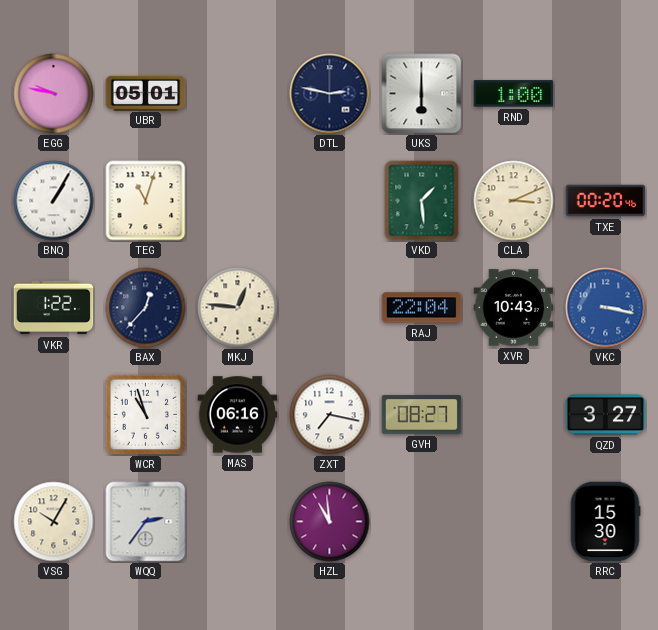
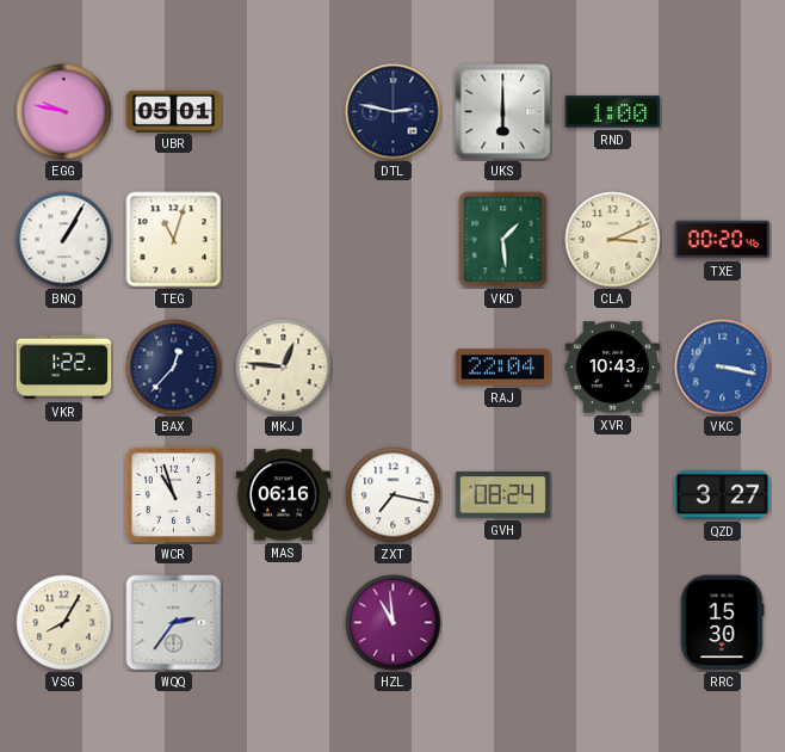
GVH: 08:27 -> 08:24 (503, 495)
VSG: 10:05 -> 8:05 (64, 623)
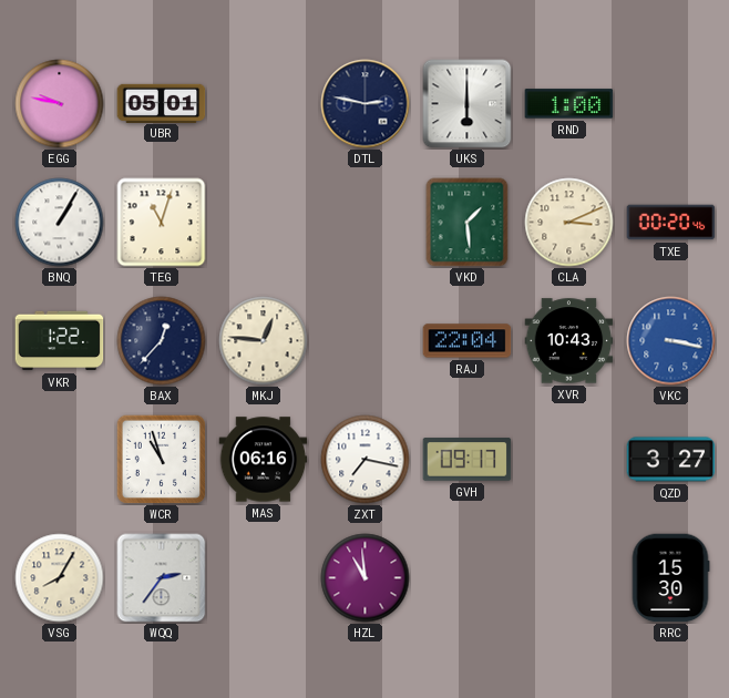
GVH: 08:24 -> 09:17 (468, 460)
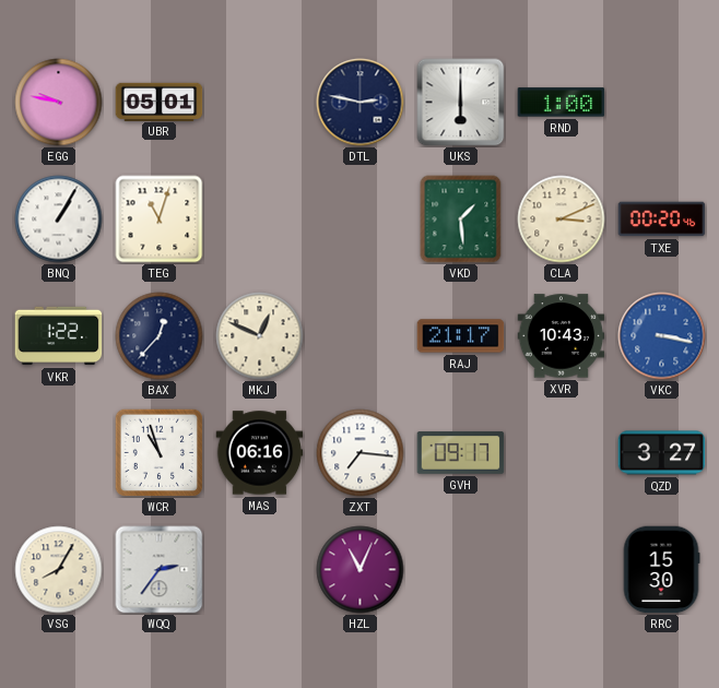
MKJ: 12:46 -> 12:49 (260, 336)
RAJ: 22:04 -> 21:17 (461, 336)
ZXT: 7:17 -> 7:16 (361, 453)
HZL: 10:59 -> 11:04 (361, 570)
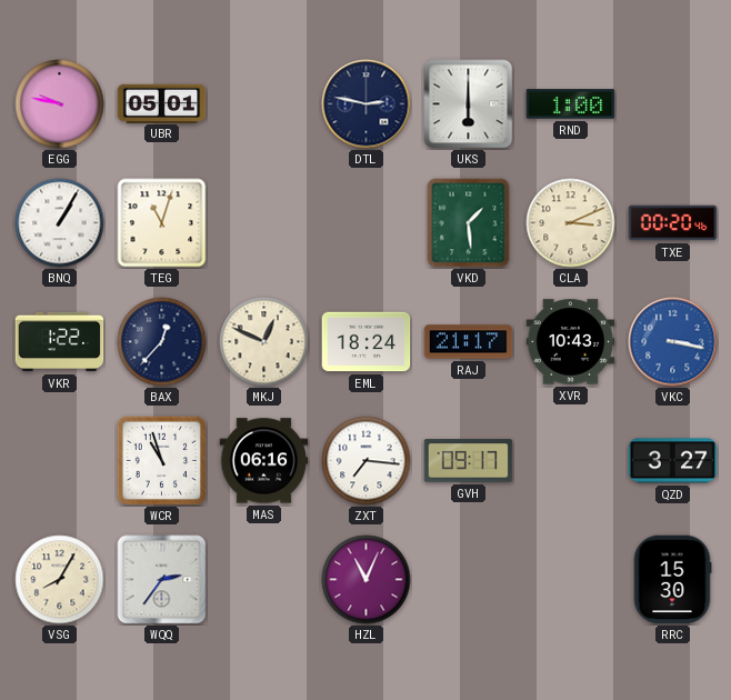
EML: none -> 18:24 (367, 342)
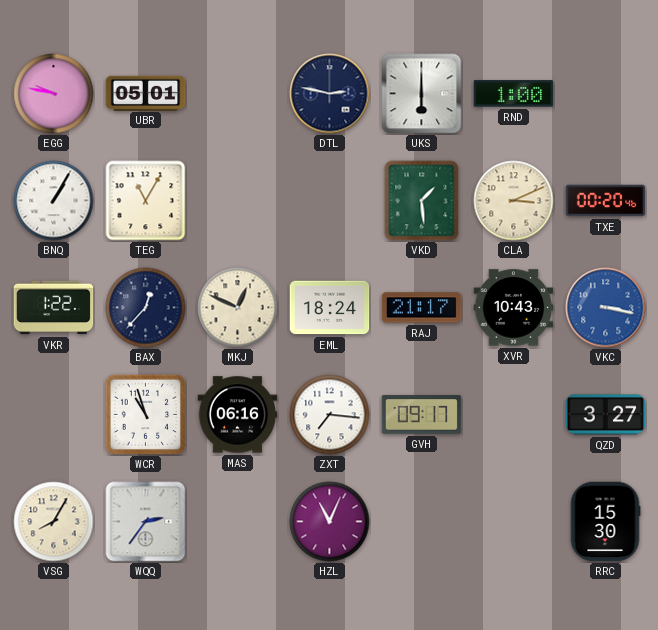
TEG: 11:03 -> 11:05 (146, 201)
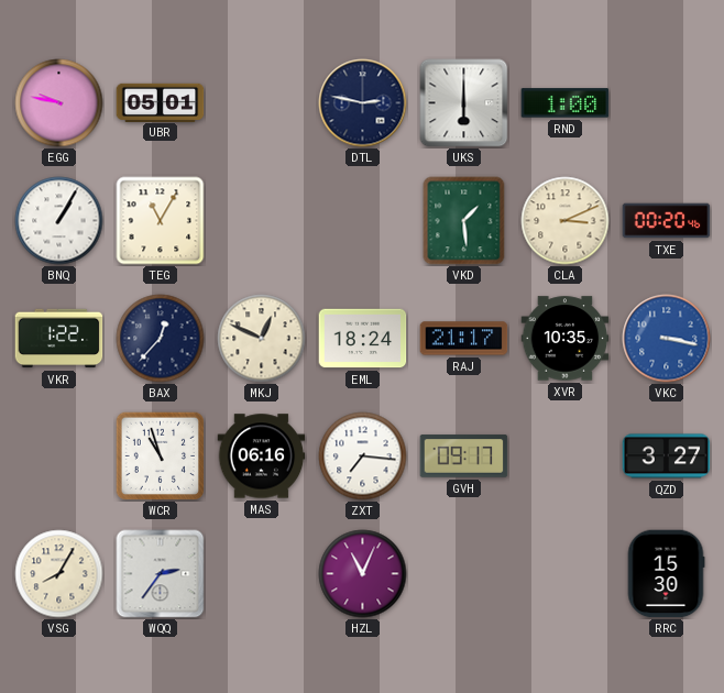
XVR: 10:43 -> 10:35 (566, 339)
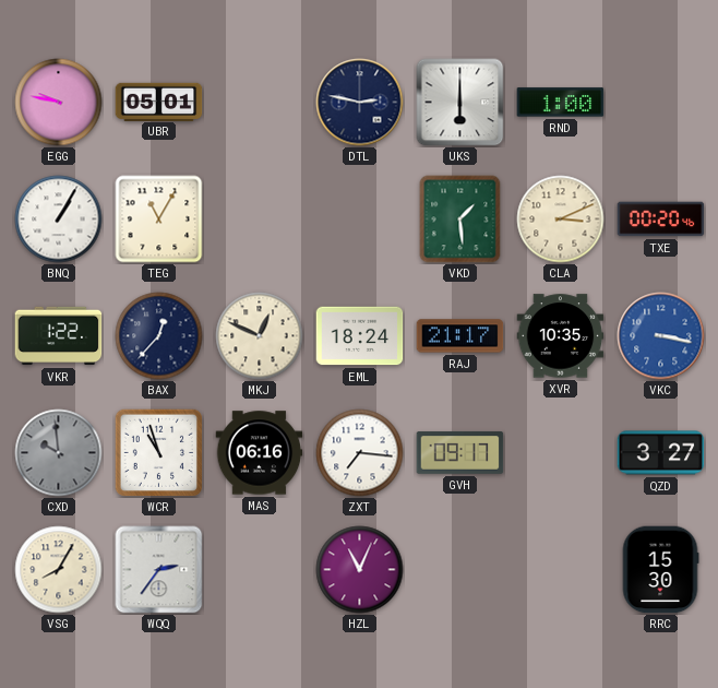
CXD: none -> 9:59 (59, 453)
